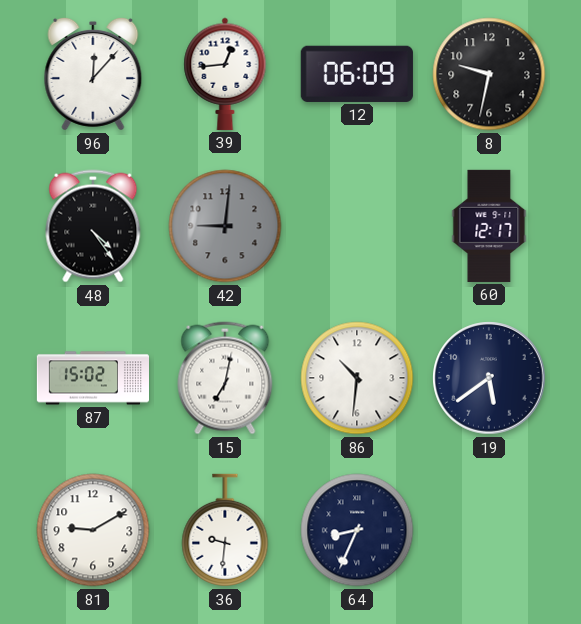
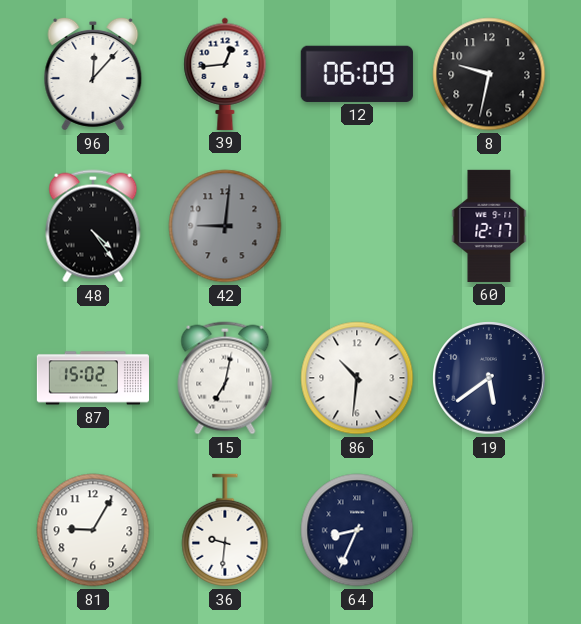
81: 9:10 -> 9:05 (93, 530)
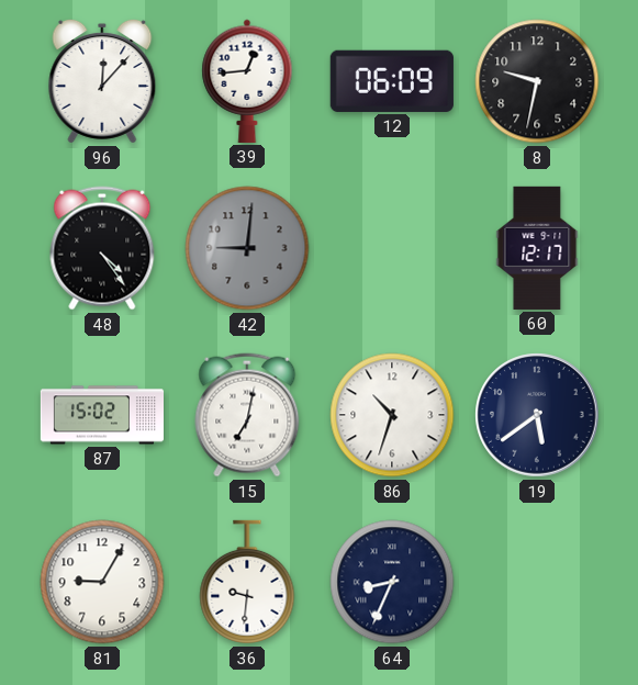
86: 10:31 -> 10:33 (392, 415)
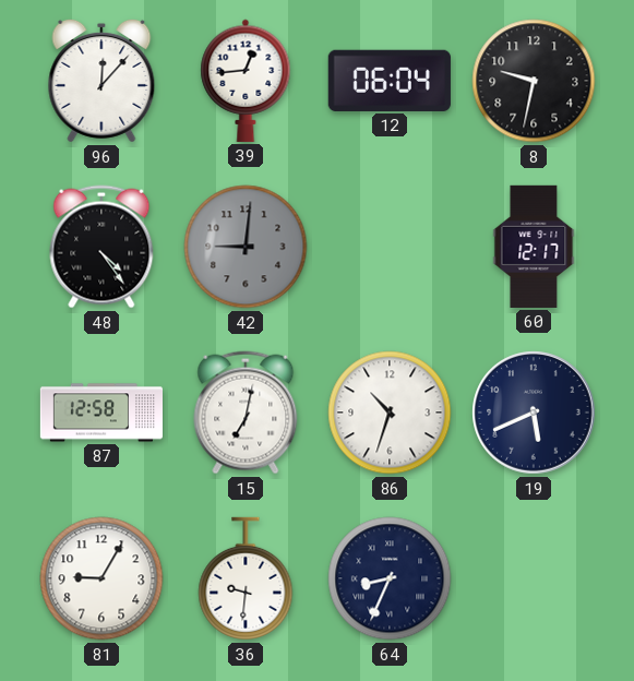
12: 06:09 -> 06:04 (390, 81)
87: 15:02 -> 12:58 (100, 413)
19: 5:39 -> 5:41 (534, 413)
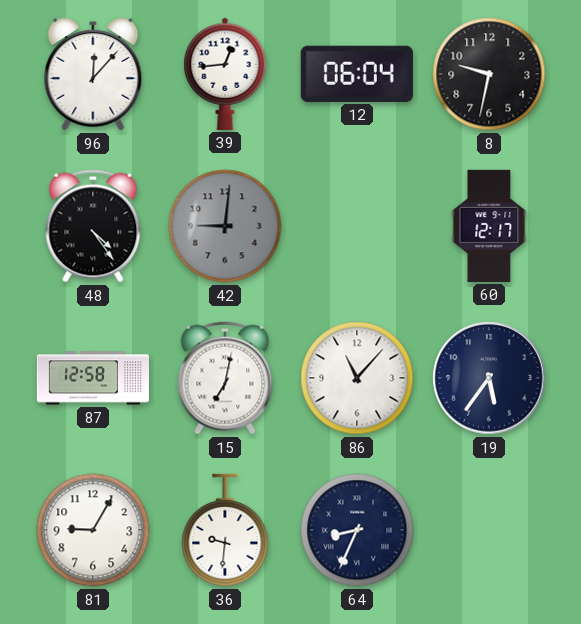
86: 10:33 -> 11:07 (357, 378)
19: 5:41 -> 5:36 (489, 378)
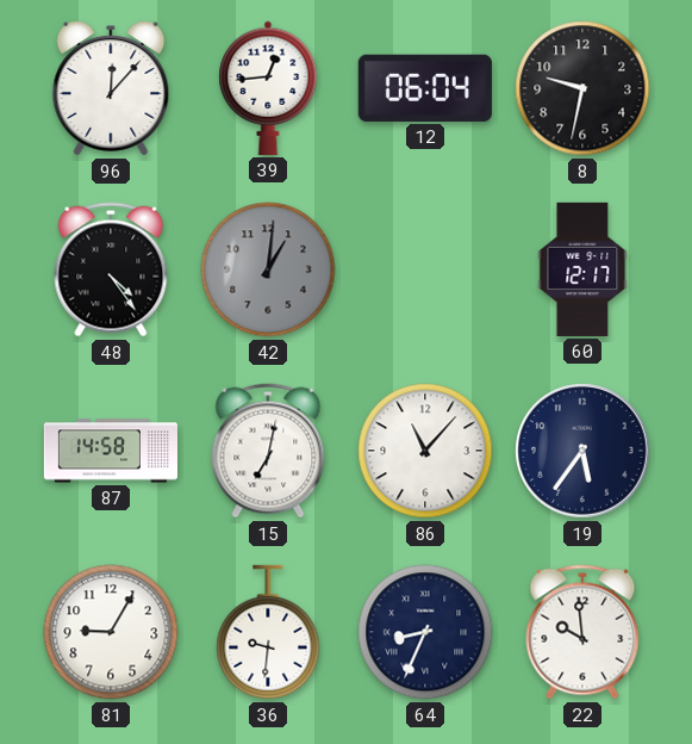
42: 9:01 -> 1:01 (268, 269)
87: 12:58 -> 14:58 (110, 451)
22: none -> 9:59 (582, 632)
